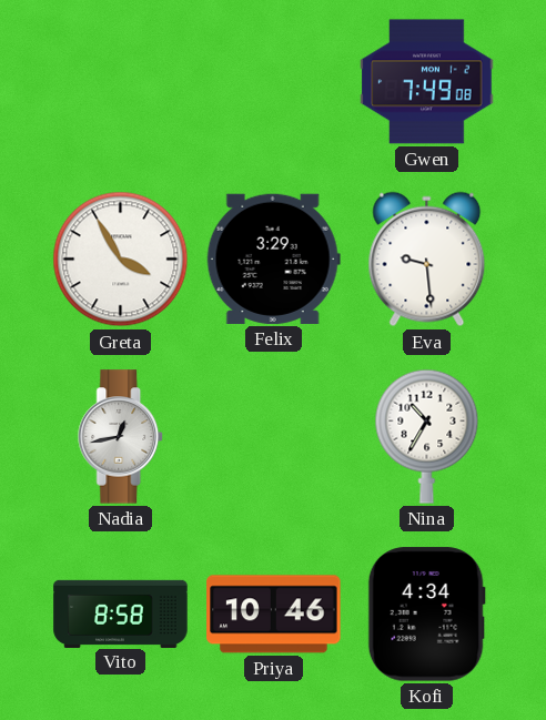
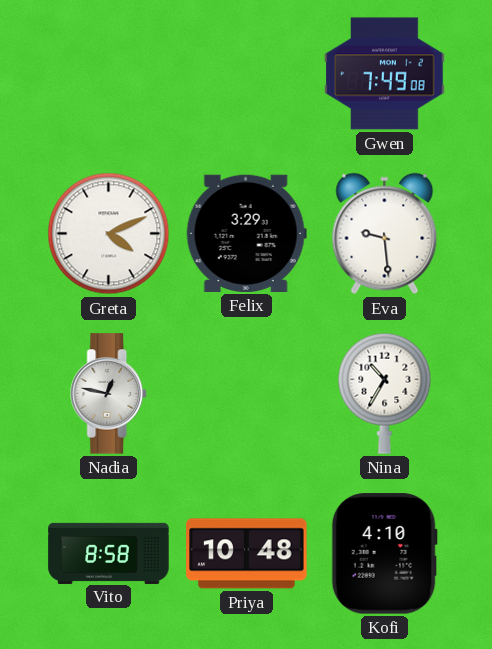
Greta: 3:55 -> 4:11 (109, 234)
Nadia: 12:43 -> 12:47 (109, 394)
Priya: 10:46 -> 10:48 (247, 554)
Kofi: 4:34 -> 4:10 (384, 554)
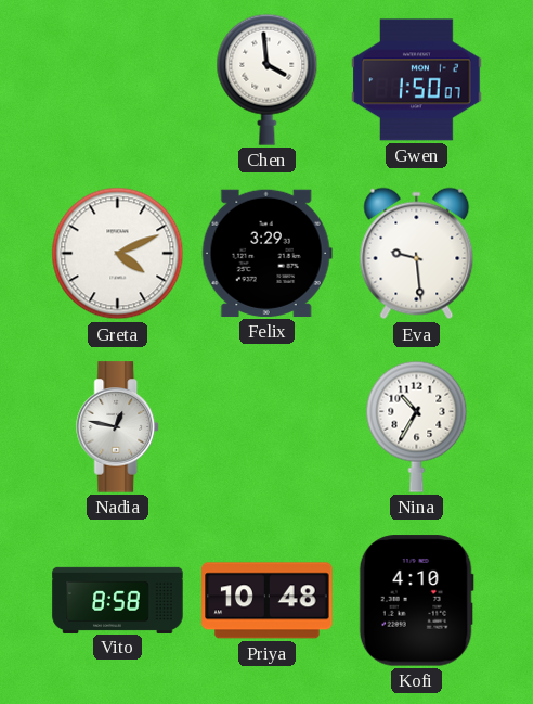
Chen: none -> 3:59 (268, 79)
Gwen: 7:49 -> 1:50 (417, 80)
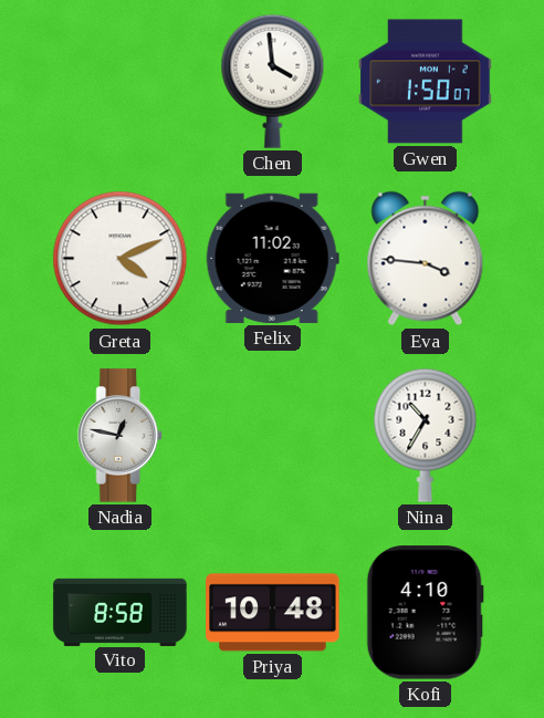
Felix: 3:29 -> 11:02 (272, 258)
Eva: 9:29 -> 3:46 (426, 259)
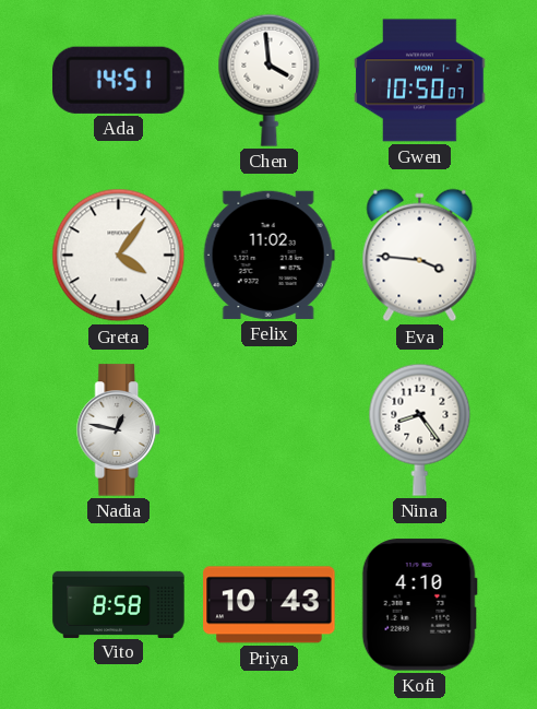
Ada: none -> 14:51 (119, 80)
Gwen: 1:50 -> 10:50 (420, 81)
Greta: 4:11 -> 4:06 (119, 256)
Nina: 10:35 -> 8:24 (420, 429)
Priya: 10:48 -> 10:43 (270, 605)
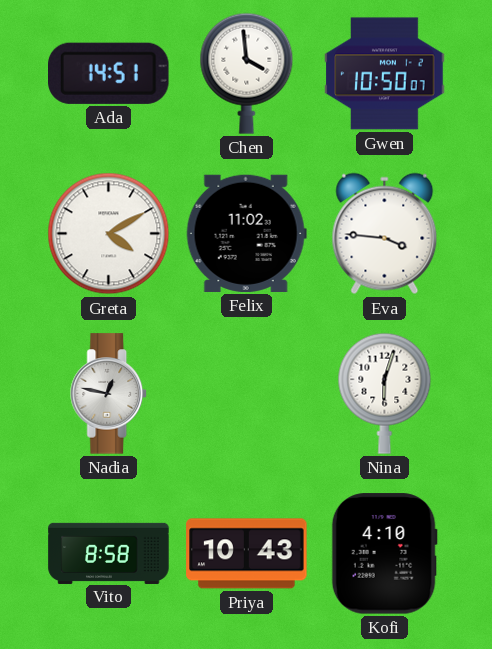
Greta: 4:06 -> 4:10 (109, 234)
Nina: 8:24 -> 6:03 (385, 393)
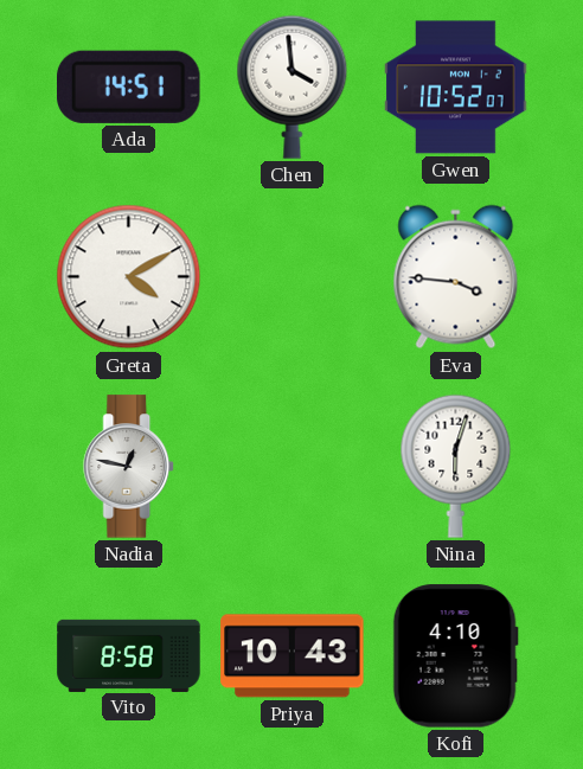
Gwen: 10:50 -> 10:52 (456, 88)
Felix: 11:02 -> none (246, 233)
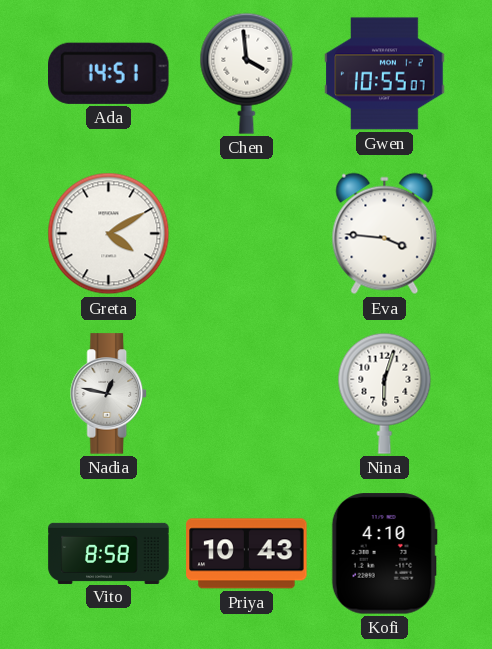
Gwen: 10:52 -> 10:55 (385, 74)
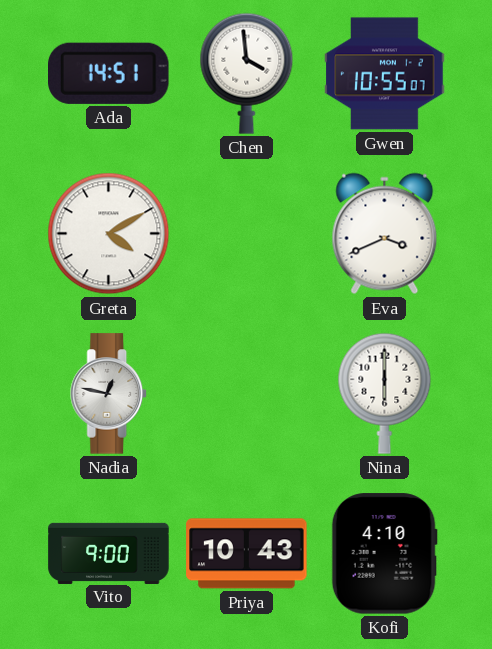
Eva: 3:46 -> 3:41 (385, 234)
Nina: 6:03 -> 6:00 (385, 393)
Vito: 8:58 -> 9:00 (109, 553)
